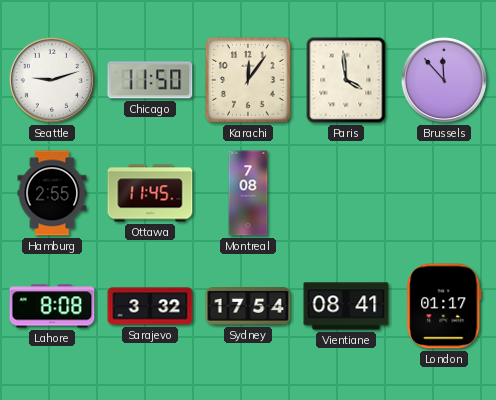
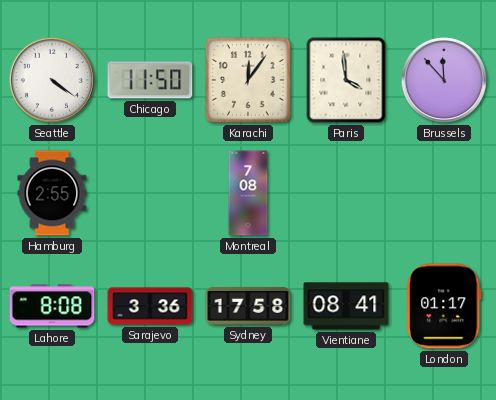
Seattle: 9:12 -> 4:21 (52, 80)
Ottawa: 11:45 -> none (150, 193)
Sarajevo: 3:32 -> 3:36 (150, 306)
Sydney: 17:54 -> 17:58 (248, 306)
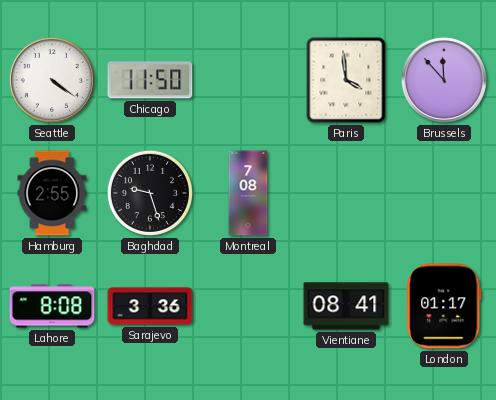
Karachi: 12:06 -> none (248, 80)
Baghdad: none -> 9:27 (150, 193)
Sydney: 17:58 -> none (248, 306)
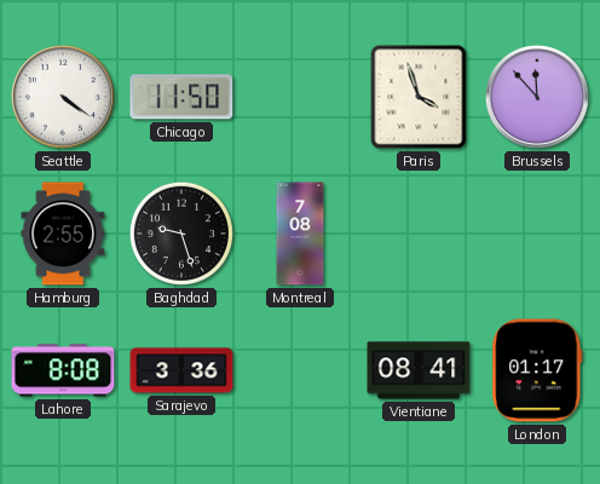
Paris: 3:59 -> 3:57 (419, 97)
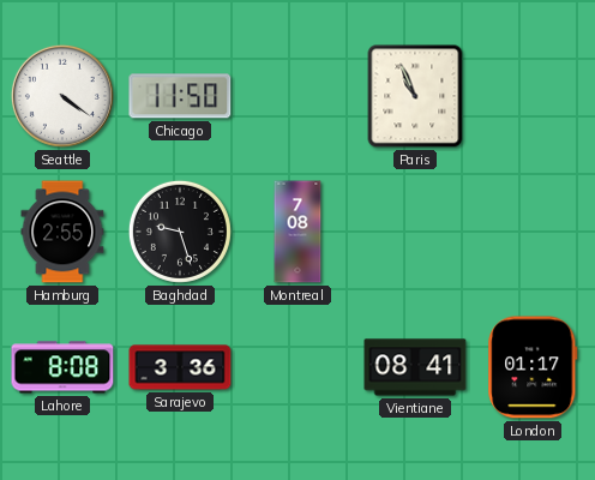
Paris: 3:57 -> 10:56 (415, 96)
Brussels: 11:53 -> none (537, 97)
